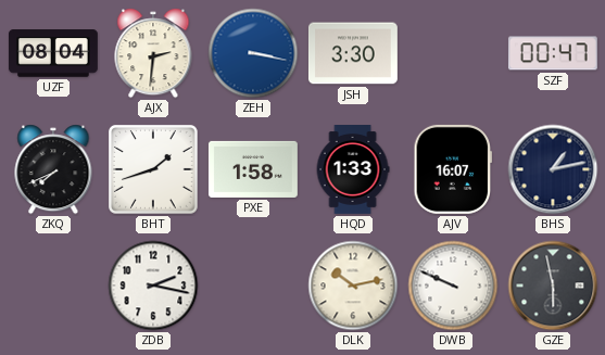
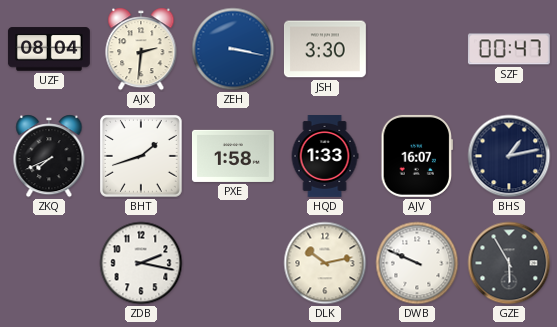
GZE: 5:58 -> 5:55 (509, 263)
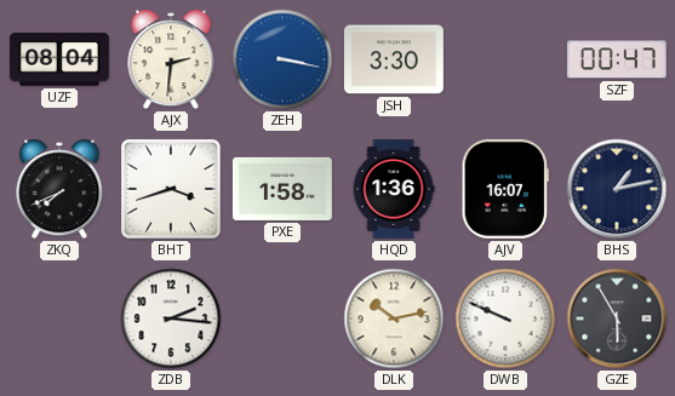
BHT: 1:42 -> 3:42 (172, 190)
HQD: 1:33 -> 1:36 (394, 190)
ZDB: 2:17 -> 2:16 (171, 318)
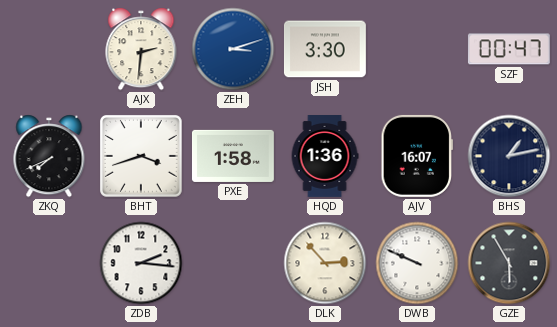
UZF: 08:04 -> none (59, 59)
ZEH: 3:17 -> 3:12 (233, 49)
DLK: 10:13 -> 2:53 (325, 263)
